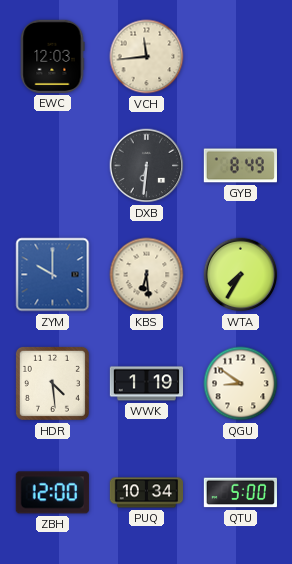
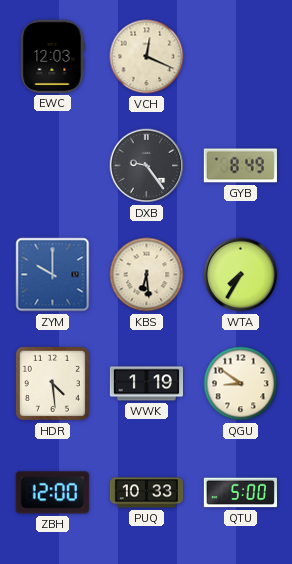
VCH: 11:44 -> 12:19 (147, 57)
DXB: 6:31 -> 9:24 (147, 166)
PUQ: 10:34 -> 10:33 (146, 493)
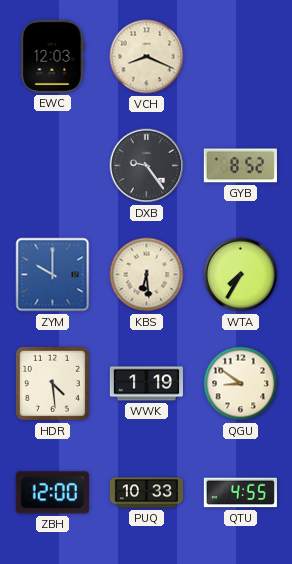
VCH: 12:19 -> 8:19 (147, 57)
GYB: 8:49 -> 8:52 (240, 166)
QTU: 5:00 -> 4:55 (240, 493)
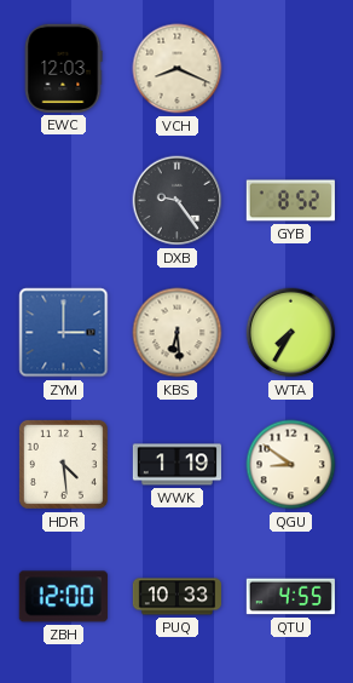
ZYM: 10:00 -> 3:00 (64, 333)
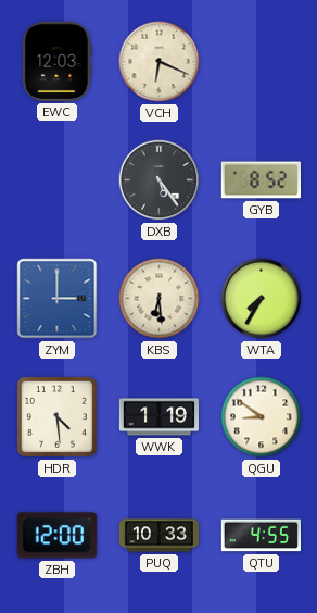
VCH: 8:19 -> 6:19 (160, 62)
DXB: 9:24 -> 5:24 (160, 180)
